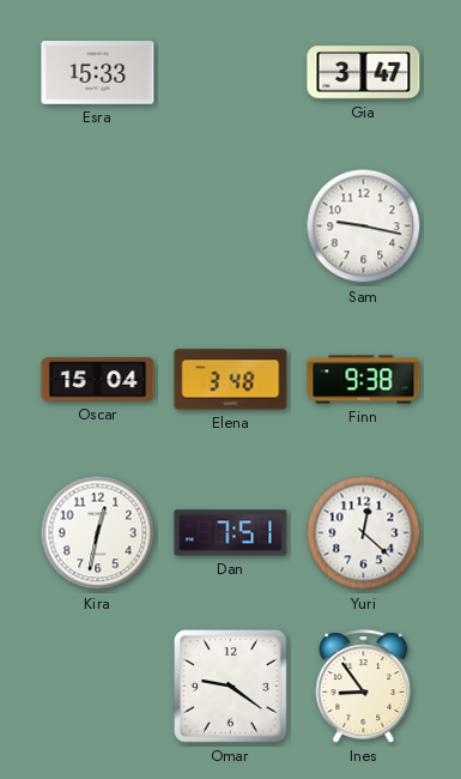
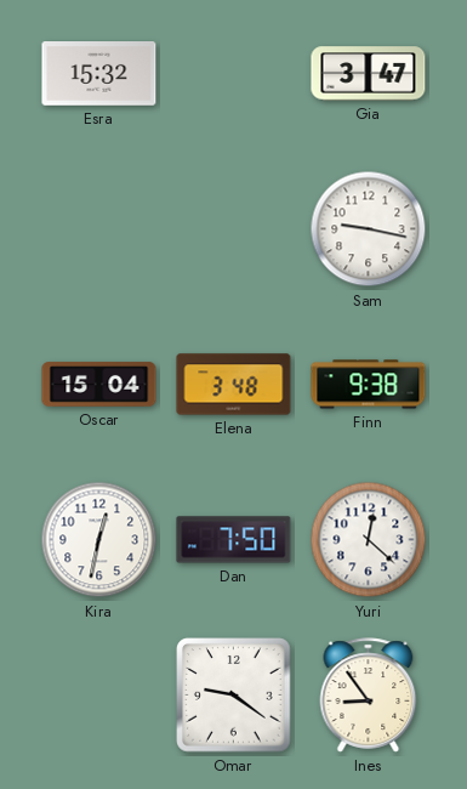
Esra: 15:33 -> 15:32 (99, 74)
Dan: 7:51 -> 7:50 (234, 540)
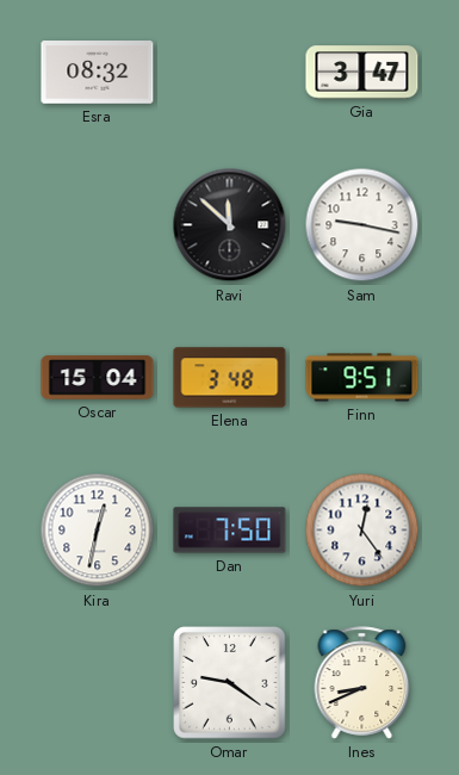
Esra: 15:32 -> 08:32 (98, 73)
Ravi: none -> 11:52 (230, 225)
Finn: 9:38 -> 9:51 (362, 378)
Yuri: 12:22 -> 12:24 (362, 531)
Ines: 8:54 -> 8:41 (362, 683)
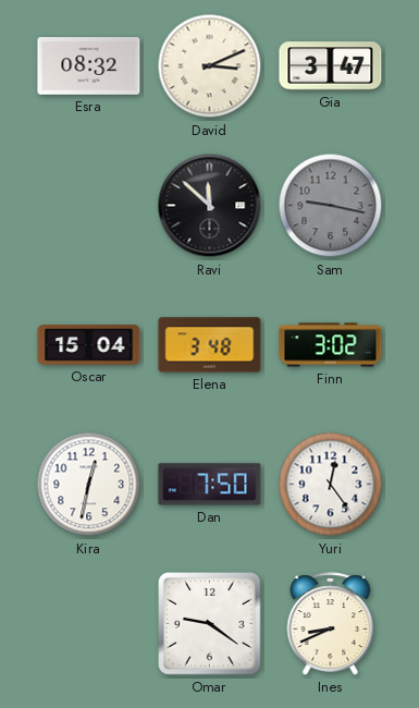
David: none -> 3:11 (210, 66)
Sam dial: white -> grey (331, 206)
Finn: 9:51 -> 3:02 (331, 345)
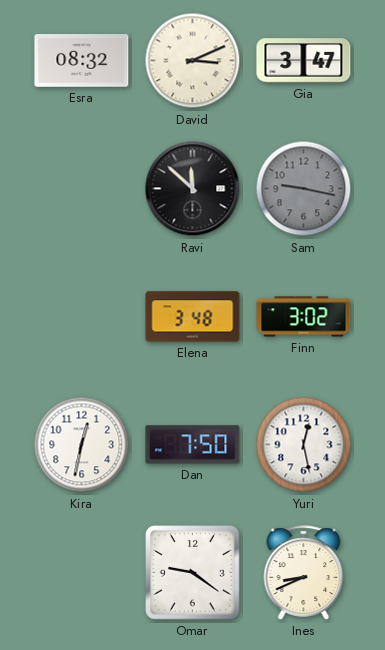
Oscar: 15:04 -> none (89, 345)
Yuri: 12:24 -> 12:28 (304, 445)
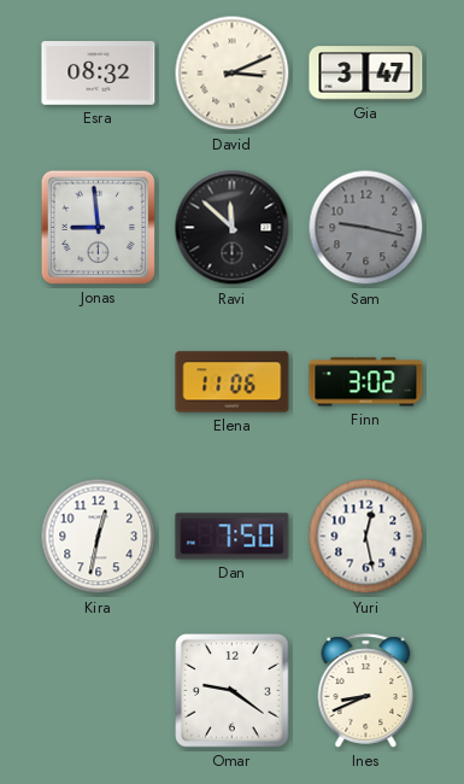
Jonas: none -> 8:59 (98, 227)
Elena: 3:48 -> 11:06 (233, 382)
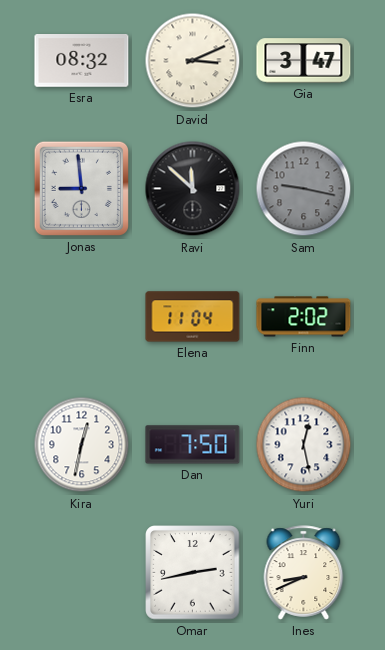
Elena: 11:06 -> 11:04 (193, 317)
Finn: 3:02 -> 2:02 (304, 317)
Omar: 9:21 -> 2:43 (193, 573)
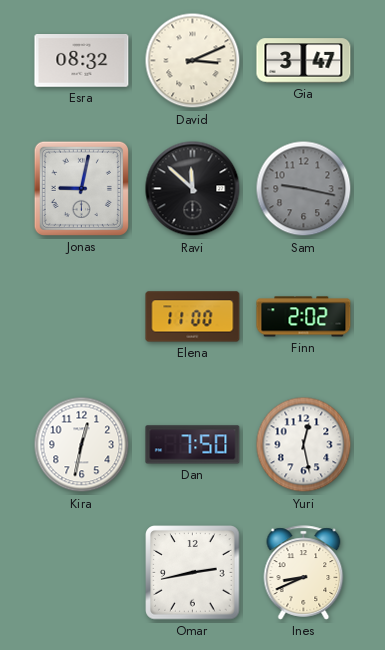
Jonas: 8:59 -> 9:02 (81, 188)
Elena: 11:04 -> 11:00 (193, 317)
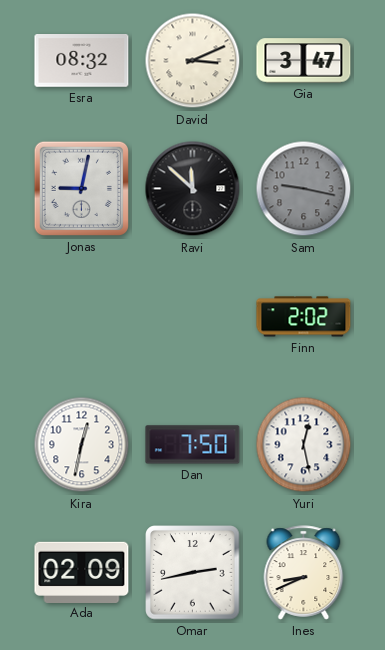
Elena: 11:00 -> none (193, 317)
Ada: none -> 02:09 (82, 572)
